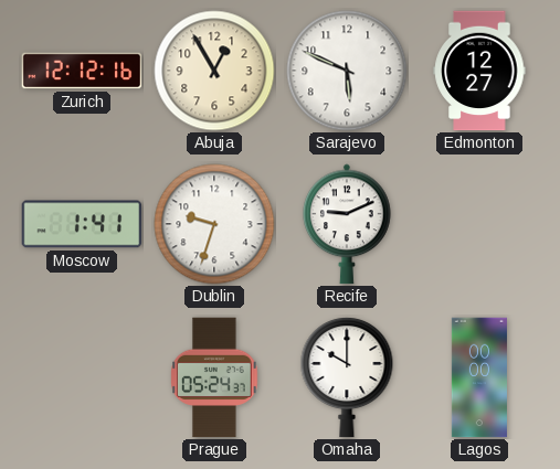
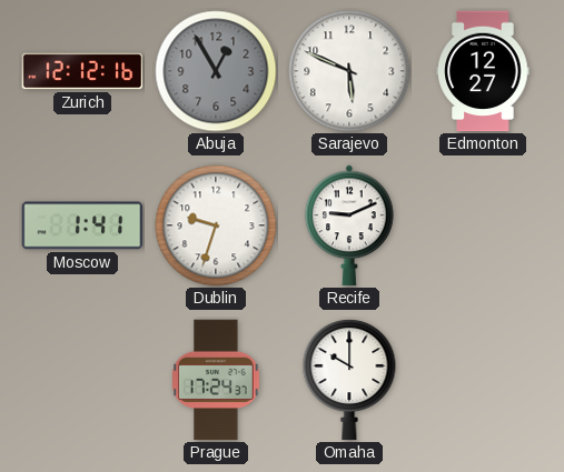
Abuja dial: cream -> grey (216, 71)
Prague: 05:24 -> 17:24 (216, 380)
Lagos: 00:00 -> none (479, 377)
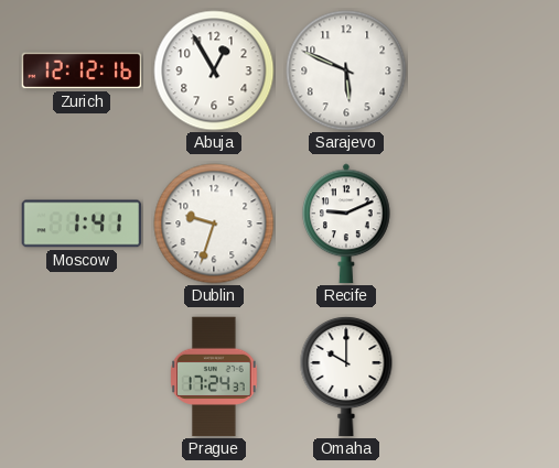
Abuja dial: grey -> white (214, 70)
Edmonton: 12:27 -> none (483, 71)
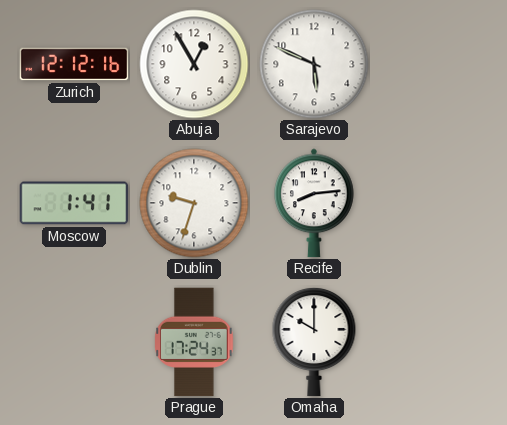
Recife: 9:11 -> 8:14 (314, 203)
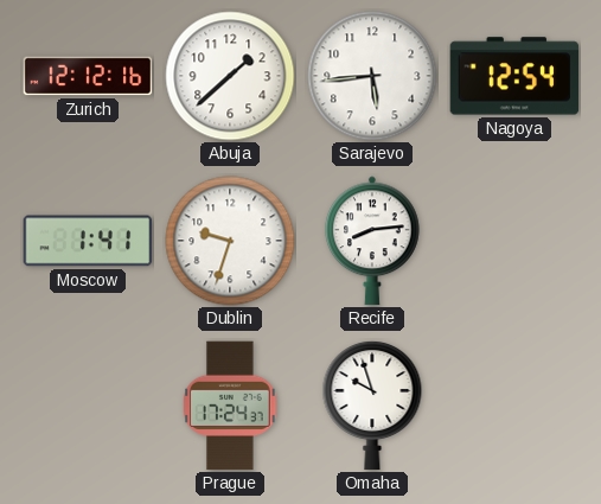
Abuja: 12:55 -> 1:38 (230, 76)
Sarajevo: 5:49 -> 5:44 (372, 76)
Nagoya: none -> 12:54 (514, 76)
Omaha: 10:00 -> 9:57 (372, 406)
